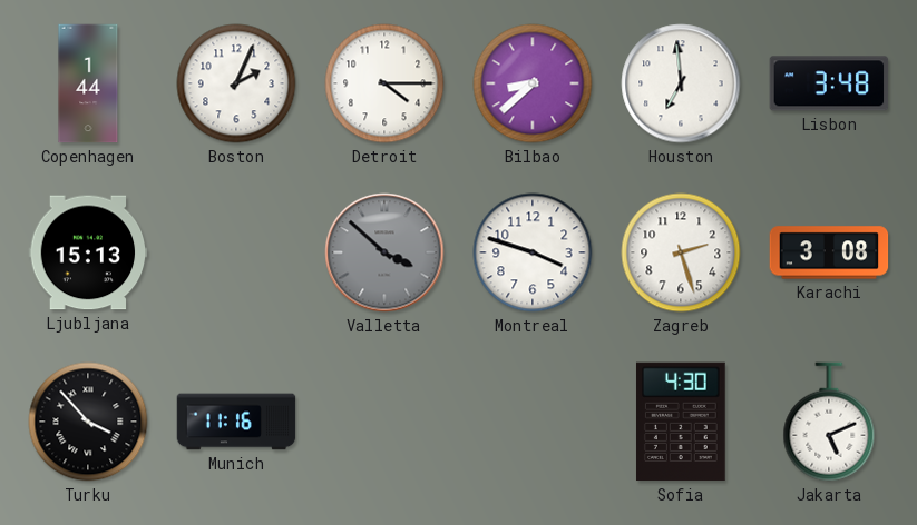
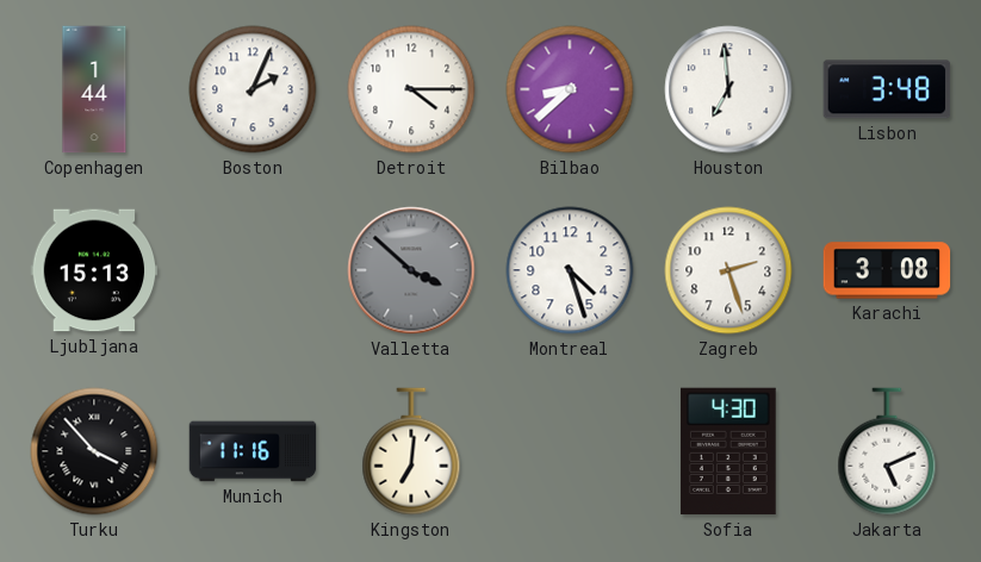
Montreal: 3:48 -> 4:27 (570, 270)
Kingston: none -> 7:01 (411, 451)
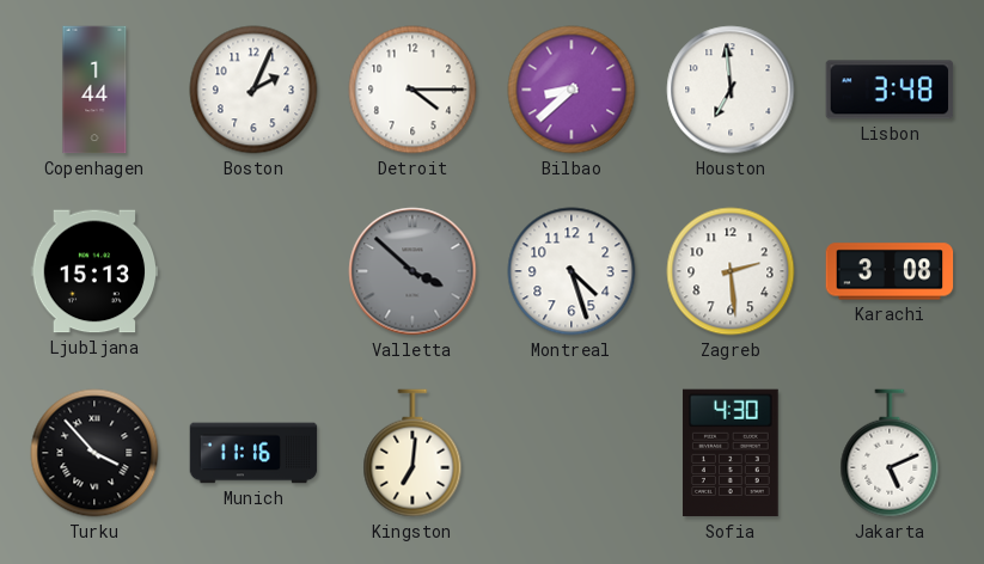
Zagreb: 2:27 -> 2:29 (731, 271)
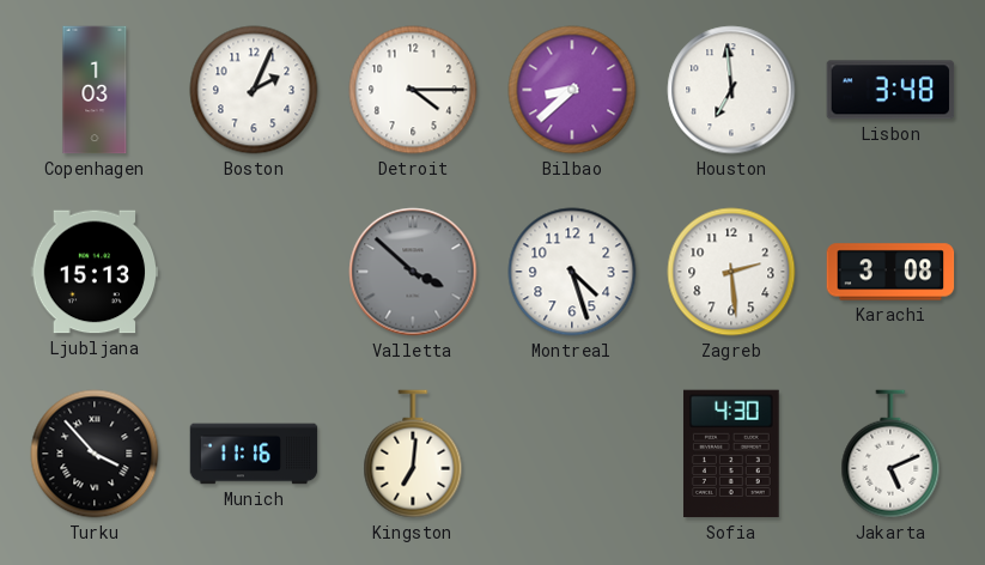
Copenhagen: 1:44 -> 1:03 (95, 90)
